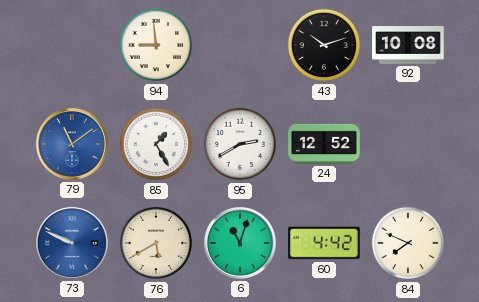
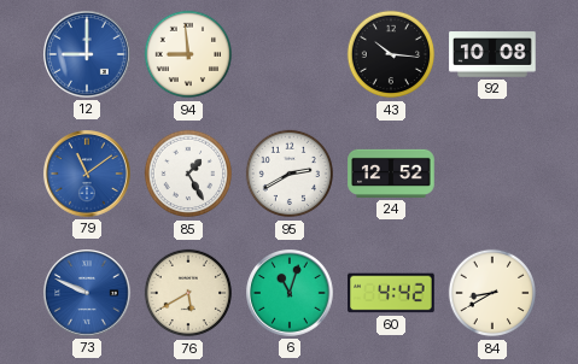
12: none -> 9:00 (87, 54)
43: 10:12 -> 10:16 (391, 54)
84: 7:49 -> 8:40 (492, 293)
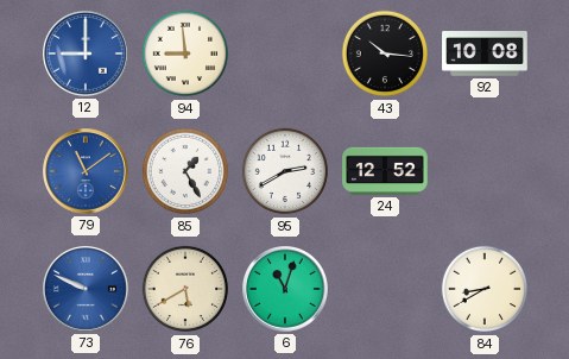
60: 4:42 -> none (391, 293)
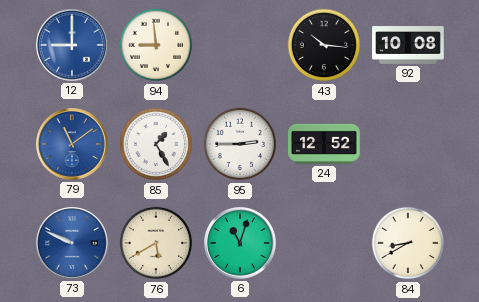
95: 2:40 -> 2:45 (240, 144)
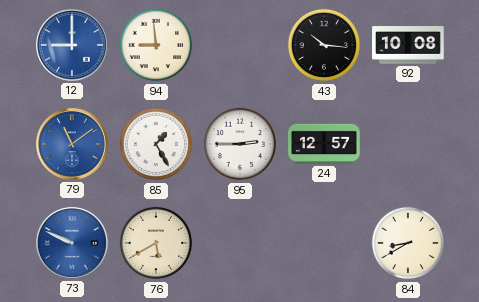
24: 12:52 -> 12:57 (324, 144)
6: 11:03 -> none (240, 243)
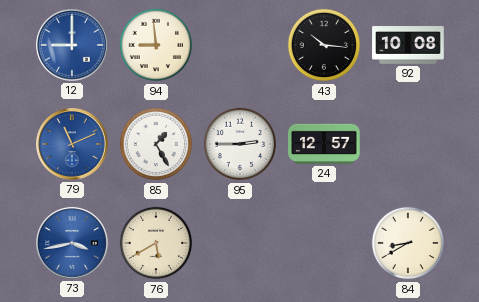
79: 11:09 -> 11:11 (72, 144)
73: 9:49 -> 3:43 (72, 243)
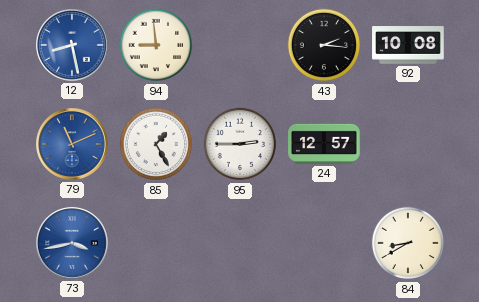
12: 9:00 -> 8:28 (72, 45)
43: 10:16 -> 2:16 (324, 45)
76: 5:40 -> none (156, 243)
